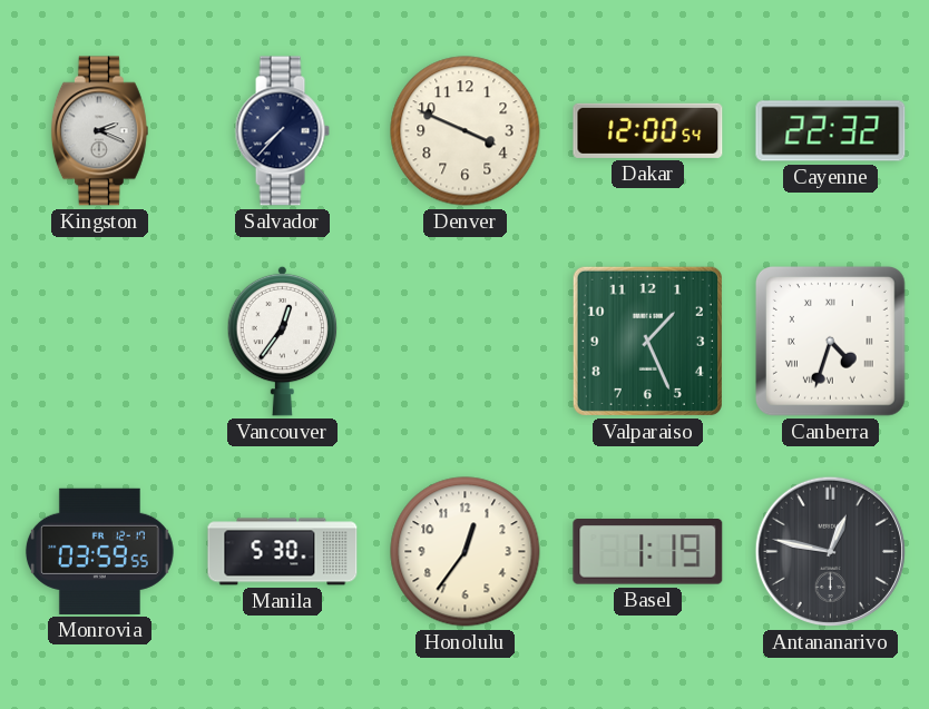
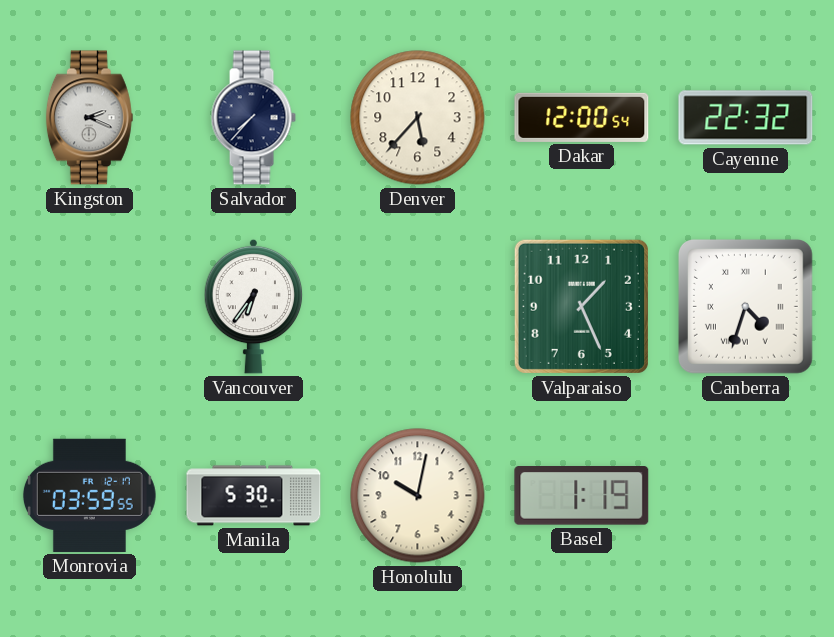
Denver: 3:49 -> 5:37 (418, 118)
Vancouver: 12:36 -> 6:36 (254, 306)
Honolulu: 12:36 -> 10:02 (418, 496)
Antananarivo: 12:47 -> none (830, 551)
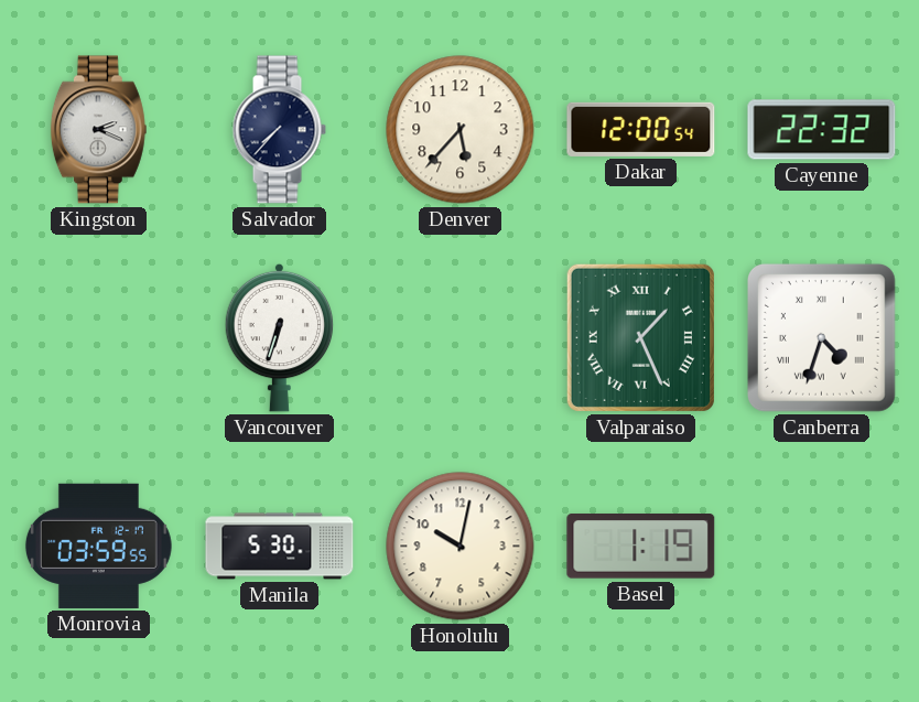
Vancouver: 6:36 -> 6:33 (280, 337)
Valparaiso numerals: Arabic -> Roman (640, 337)
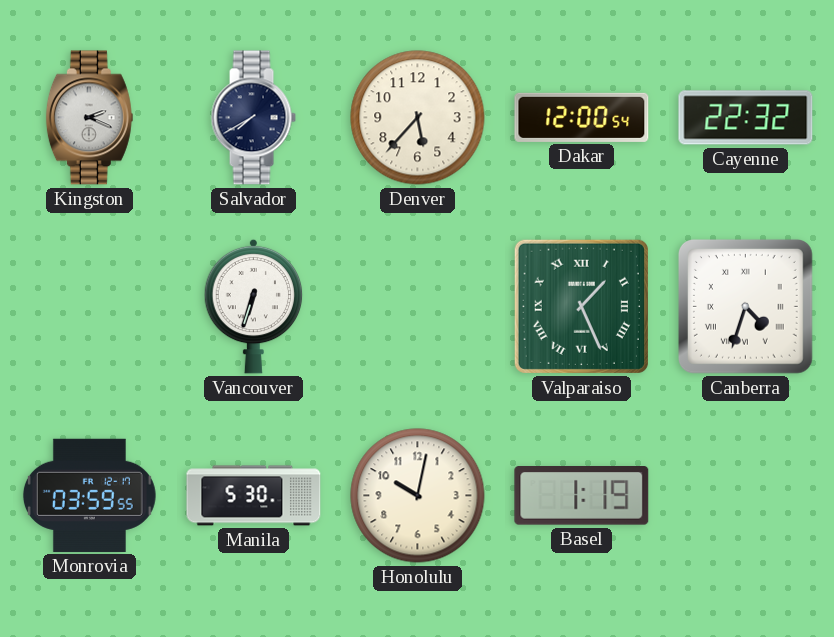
Salvador: 7:37 -> 7:40 (253, 118)
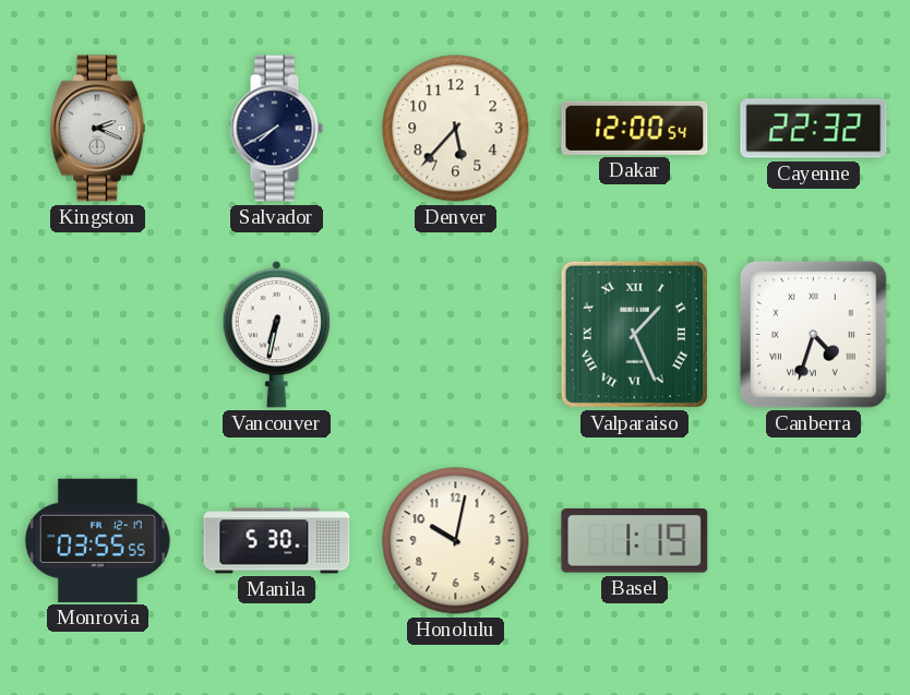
Vancouver: 6:33 -> 6:32 (277, 334)
Monrovia: 03:59 -> 03:55 (97, 540)
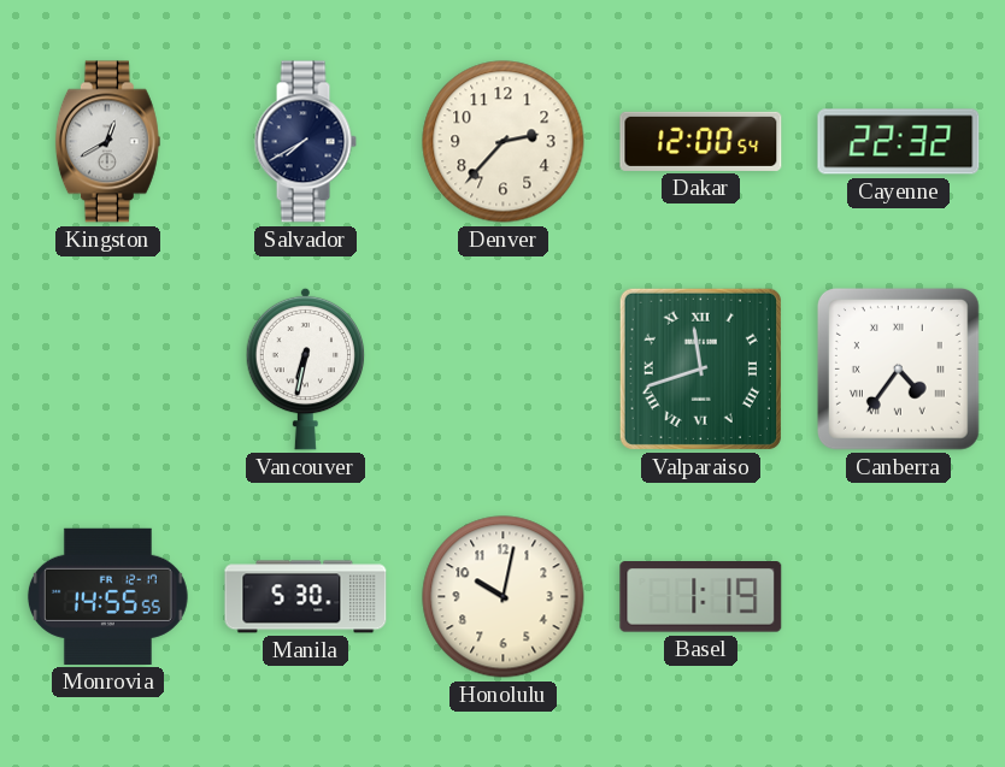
Kingston: 2:19 -> 12:40 (107, 142)
Denver: 5:37 -> 2:37 (504, 142)
Valparaiso: 1:26 -> 11:42 (700, 368)
Canberra: 4:33 -> 4:36 (898, 368)
Monrovia: 03:55 -> 14:55 (107, 596)
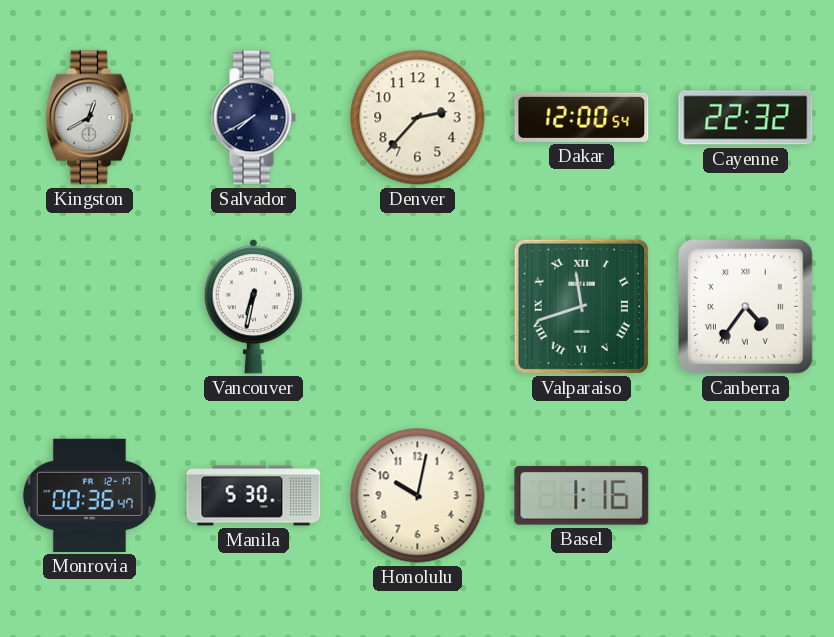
Monrovia: 14:55 -> 00:36 (89, 495)
Basel: 1:19 -> 1:16 (582, 496)
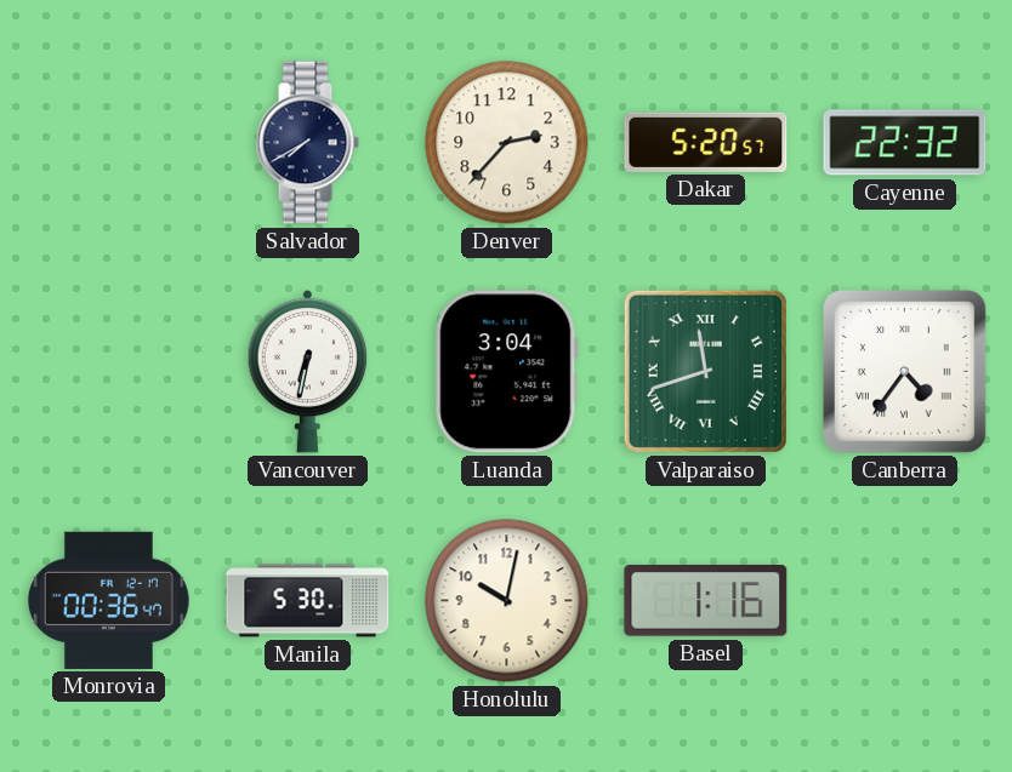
Kingston: 12:40 -> none (89, 118)
Dakar: 12:00 -> 5:20 (706, 142)
Luanda: none -> 3:04 (506, 372)
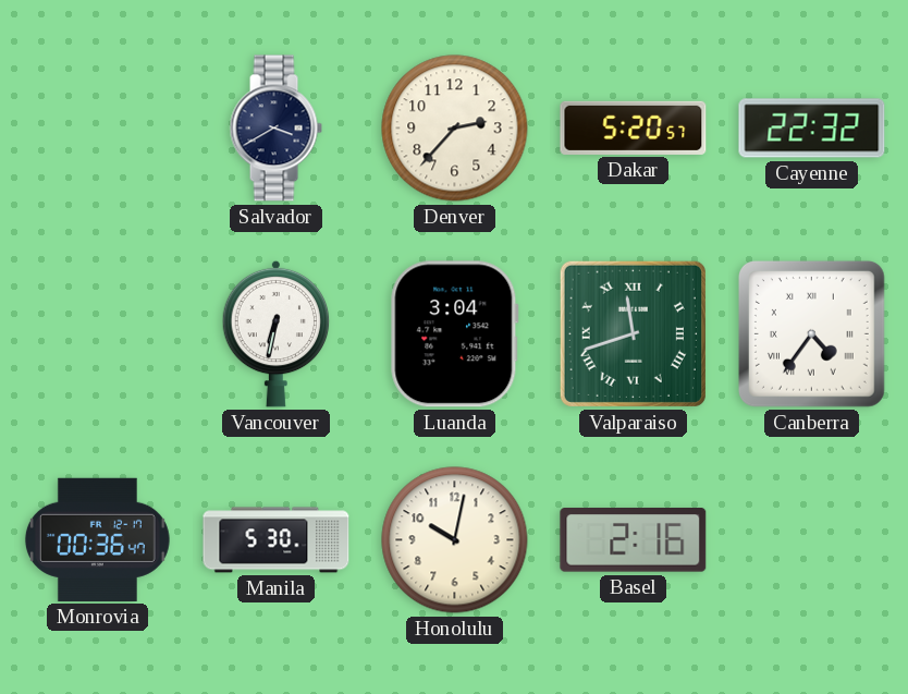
Salvador: 7:40 -> 3:40 (275, 129)
Basel: 1:16 -> 2:16 (634, 540)
